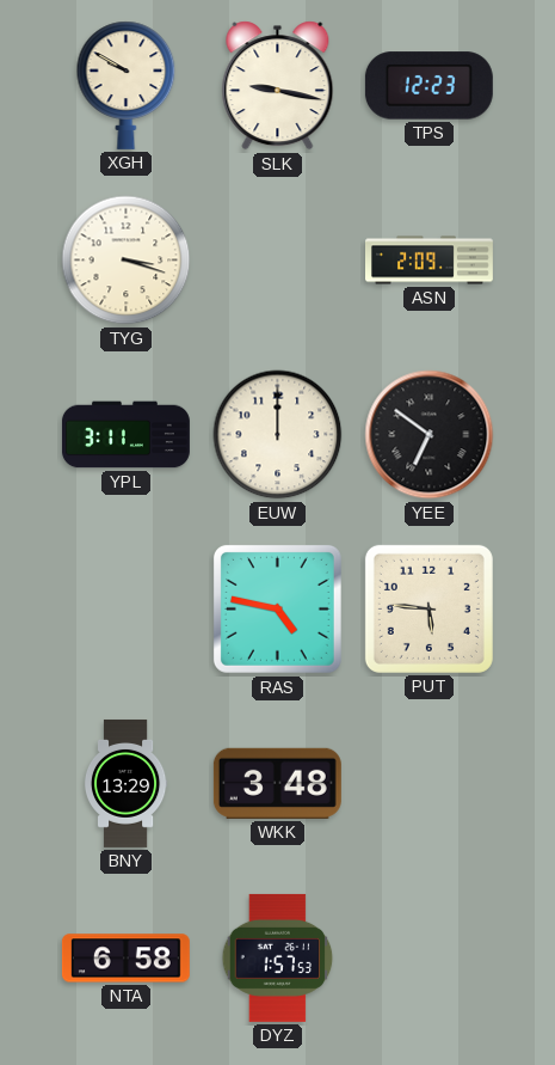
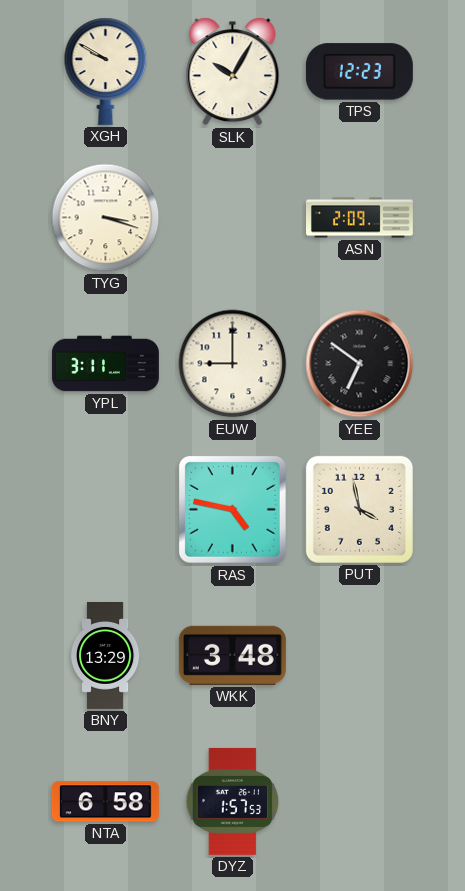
SLK: 9:17 -> 10:05 (233, 72)
EUW: 12:00 -> 9:00 (233, 364)
PUT: 5:46 -> 3:58 (359, 509)
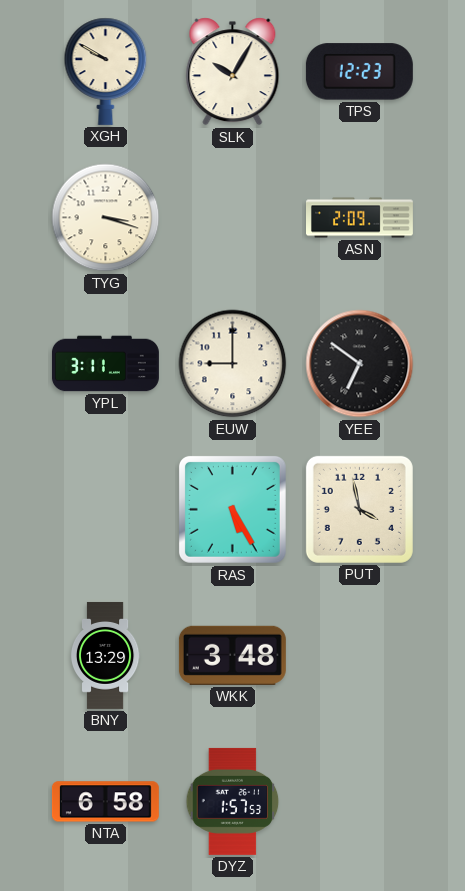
RAS: 4:47 -> 5:25 (232, 509)
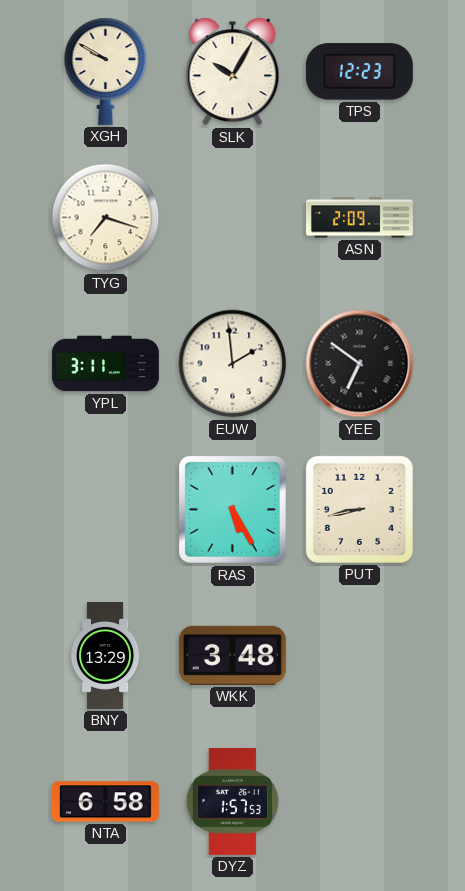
TYG: 3:18 -> 7:18 (106, 218)
EUW: 9:00 -> 1:59 (233, 364)
PUT: 3:58 -> 8:43 (359, 509)
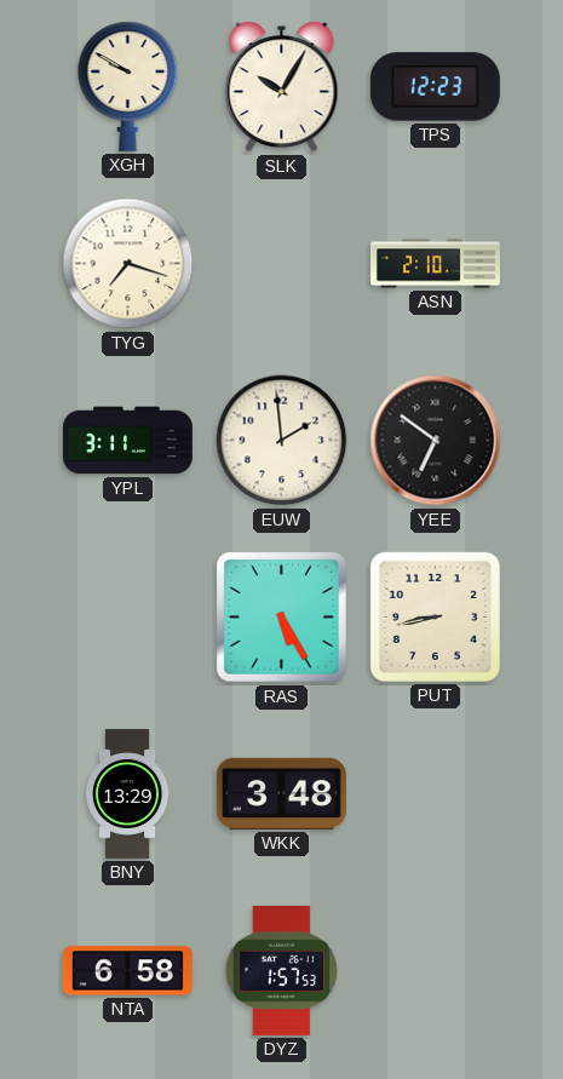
ASN: 2:09 -> 2:10 (436, 264)
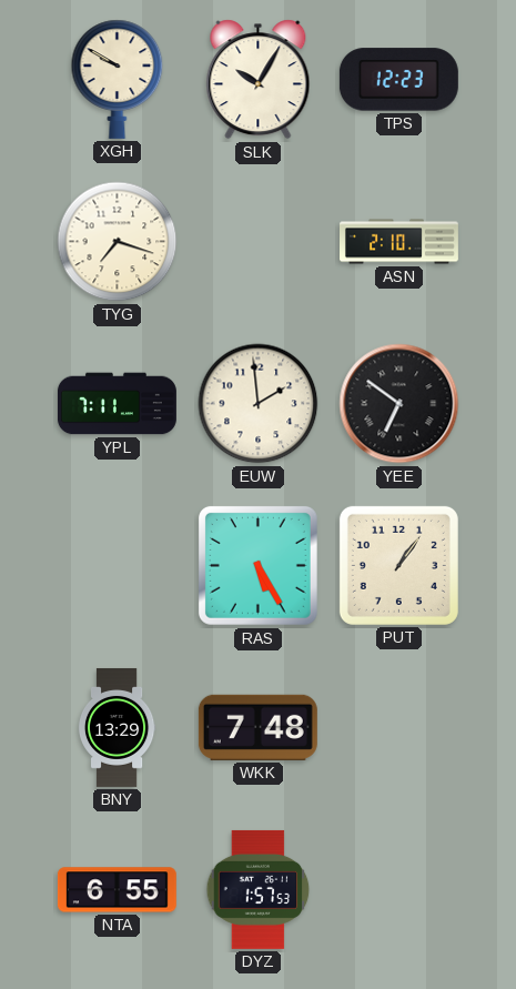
YPL: 3:11 -> 7:11 (117, 404)
PUT: 8:43 -> 1:06 (398, 565)
WKK: 3:48 -> 7:48 (257, 727)
NTA: 6:58 -> 6:55 (117, 890)
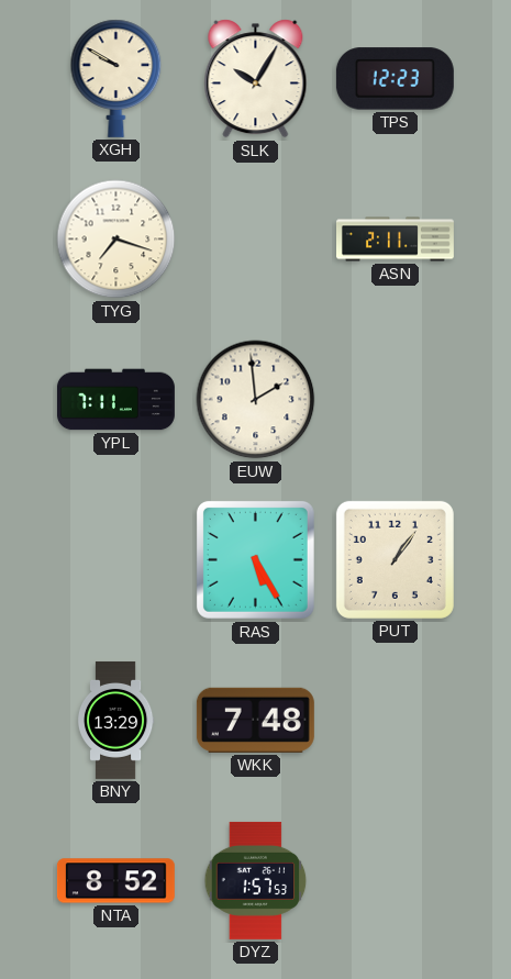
ASN: 2:10 -> 2:11 (396, 240)
YEE: 6:51 -> none (399, 404)
NTA: 6:55 -> 8:52 (115, 881)
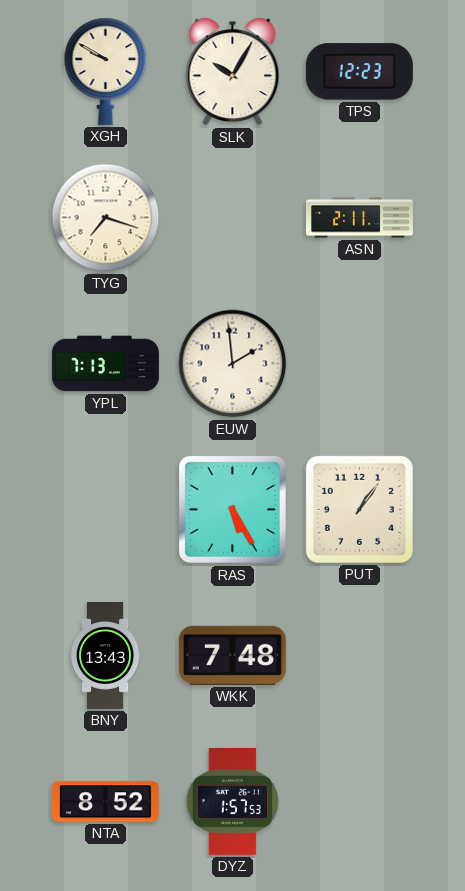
YPL: 7:11 -> 7:13 (105, 364)
BNY: 13:29 -> 13:43 (105, 655)
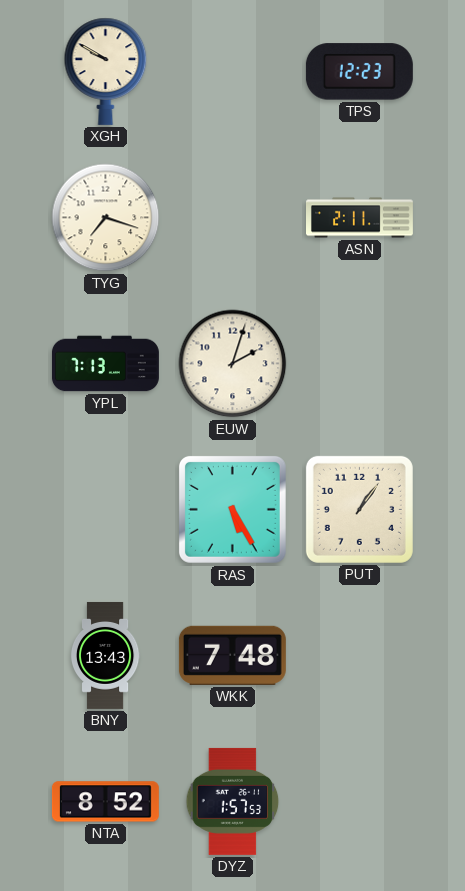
SLK: 10:05 -> none (233, 72)
EUW: 1:59 -> 2:03 (233, 364)
